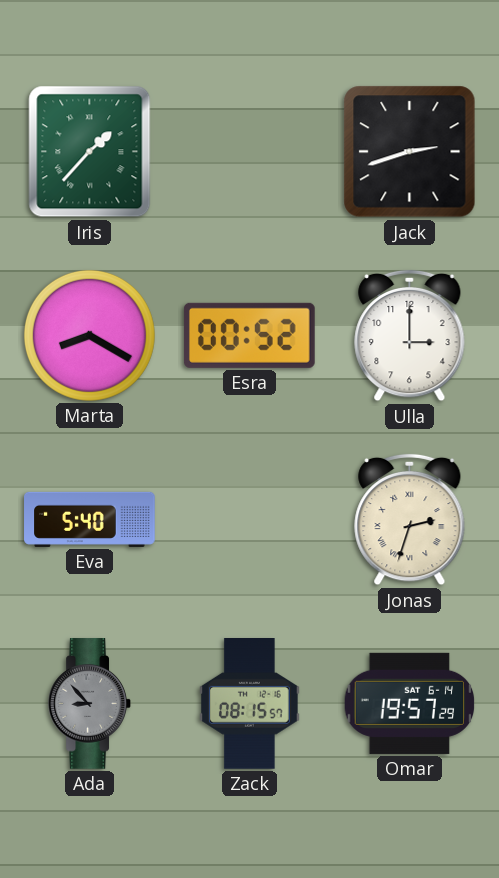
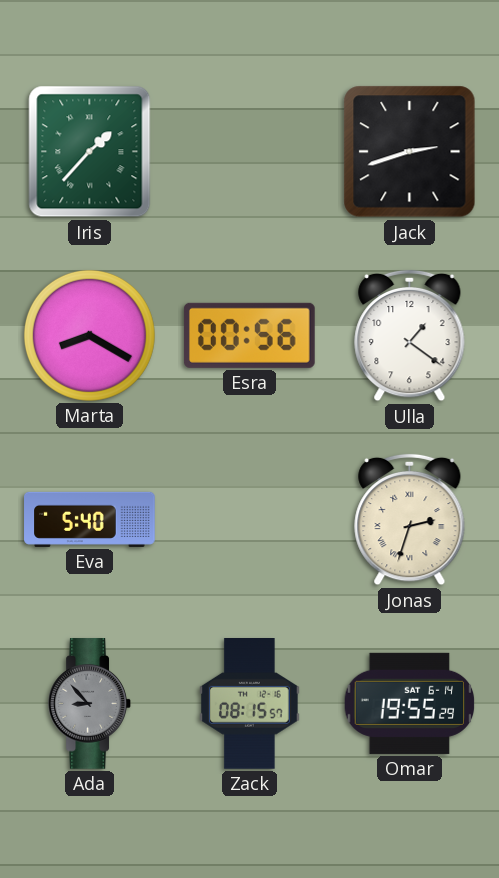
Esra: 00:52 -> 00:56 (249, 335)
Ulla: 3:00 -> 1:21 (410, 336)
Omar: 19:57 -> 19:55 (410, 703)
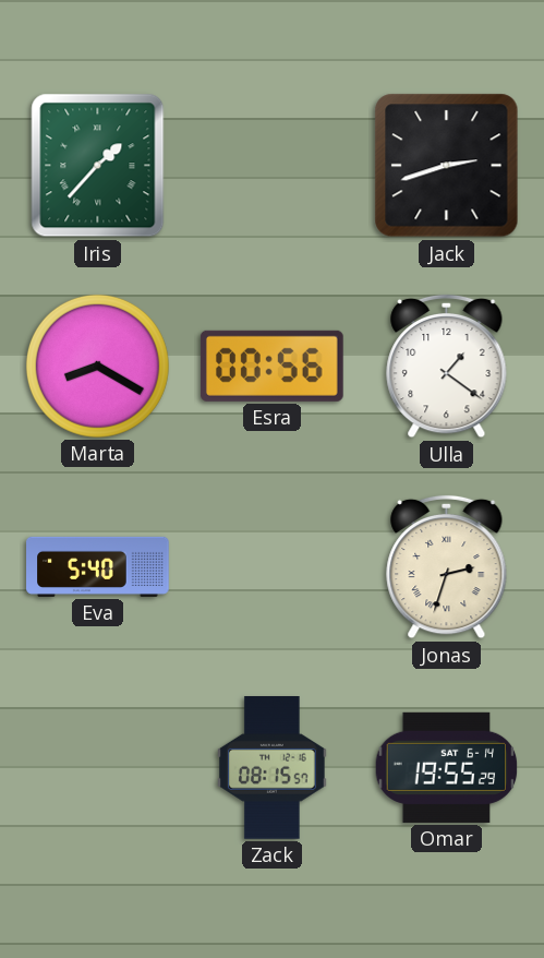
Ada: 8:53 -> none (89, 704)
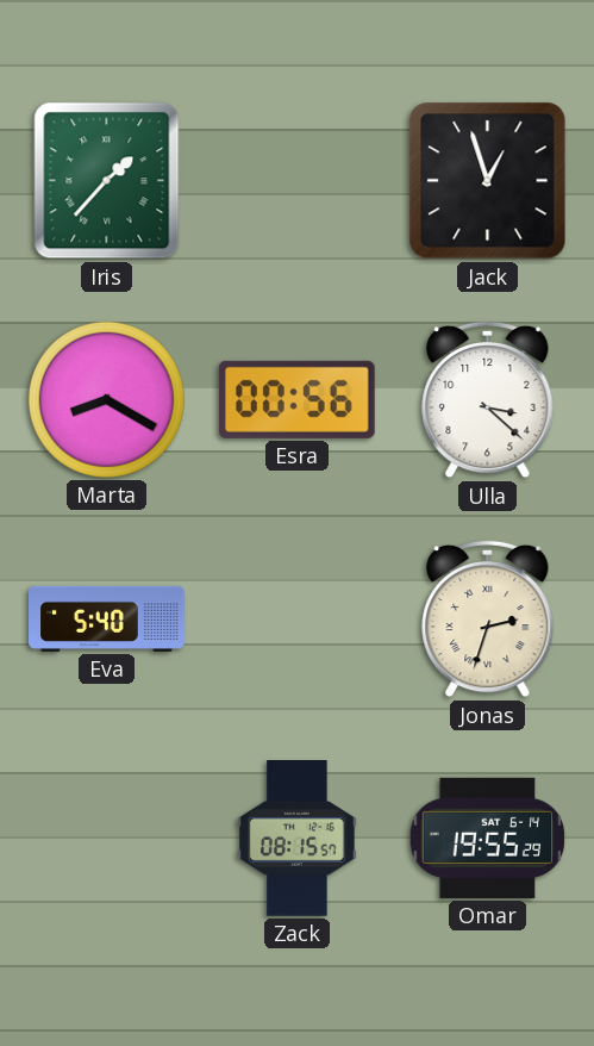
Jack: 2:42 -> 12:57 (488, 181)
Ulla: 1:21 -> 3:22 (488, 400)
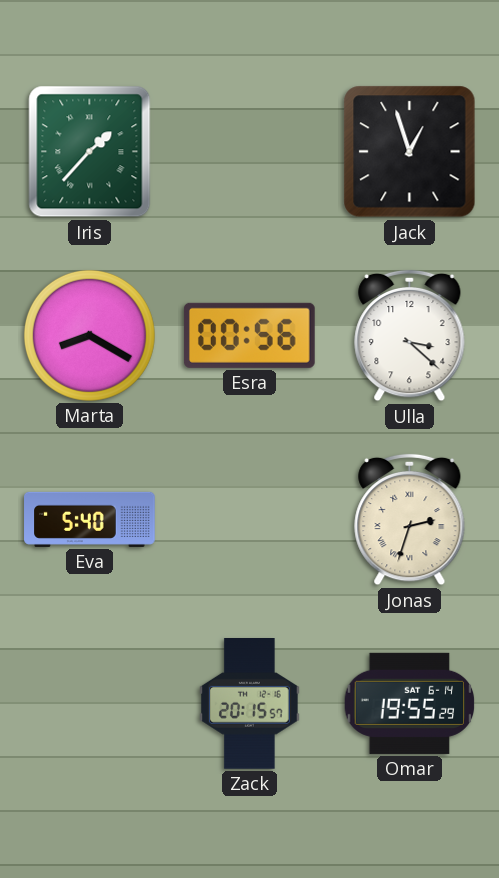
Zack: 08:15 -> 20:15 (250, 704)
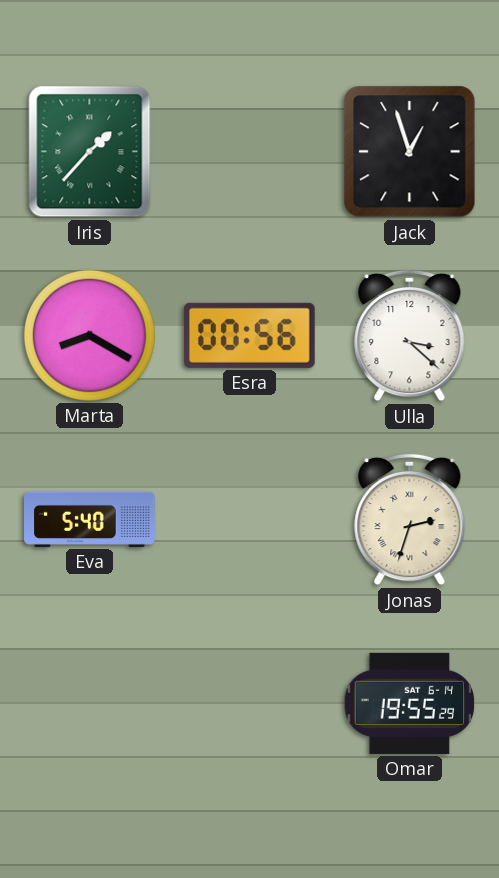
Zack: 20:15 -> none (250, 704)
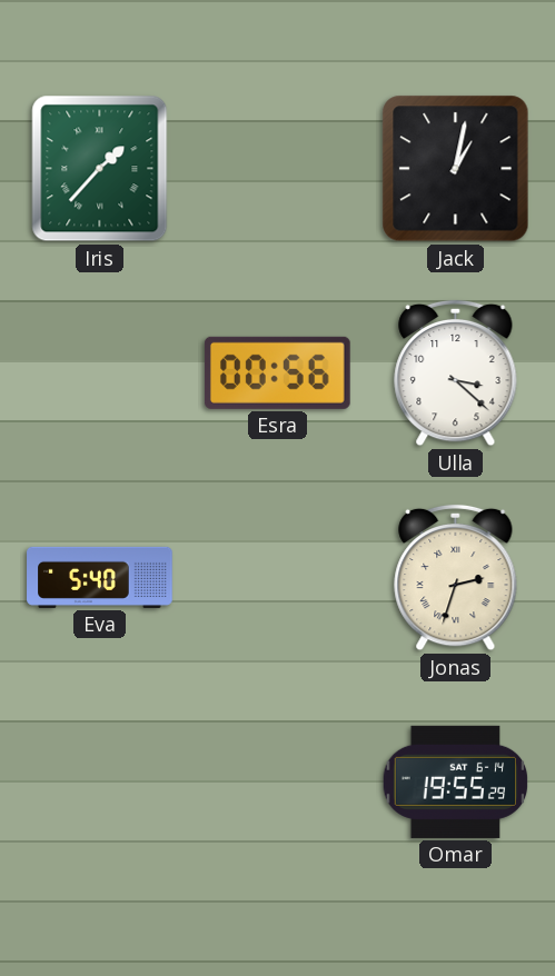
Jack: 12:57 -> 1:02 (456, 169)
Marta: 8:20 -> none (89, 335)
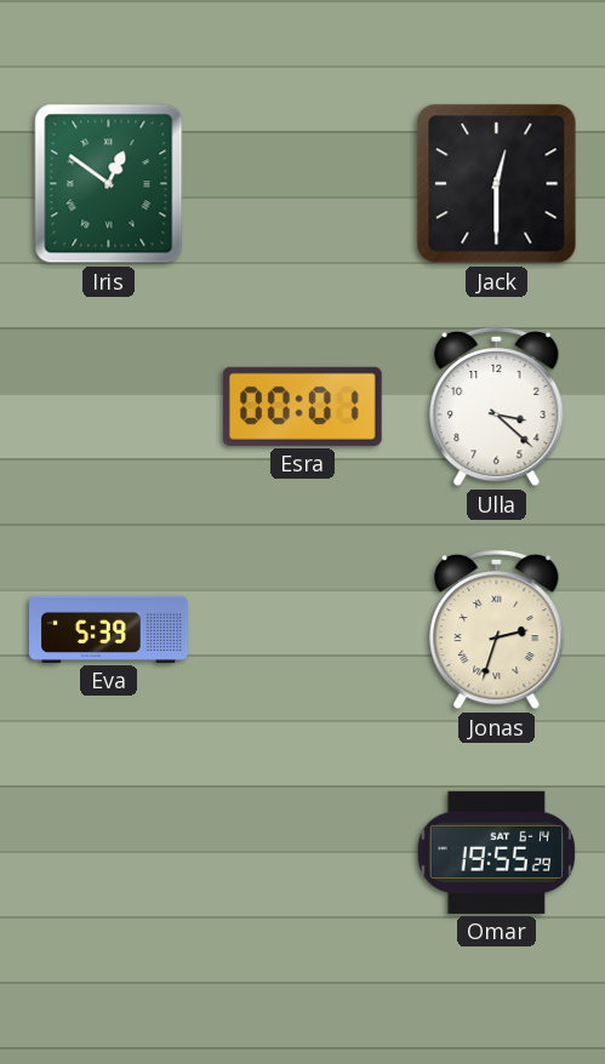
Iris: 1:37 -> 12:51 (109, 184)
Jack: 1:02 -> 12:30 (497, 184)
Esra: 00:56 -> 00:01 (302, 406)
Eva: 5:40 -> 5:39 (109, 629)
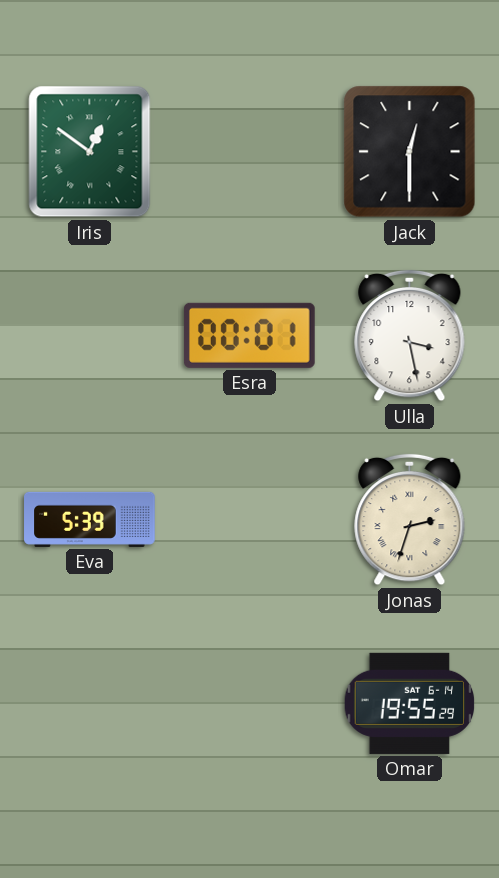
Ulla: 3:22 -> 3:28 (410, 336)
